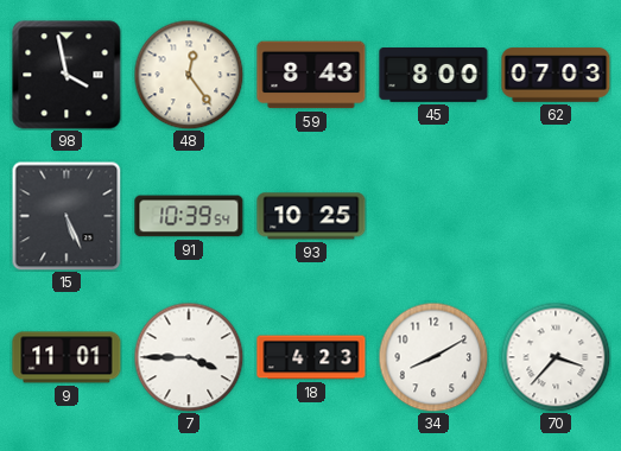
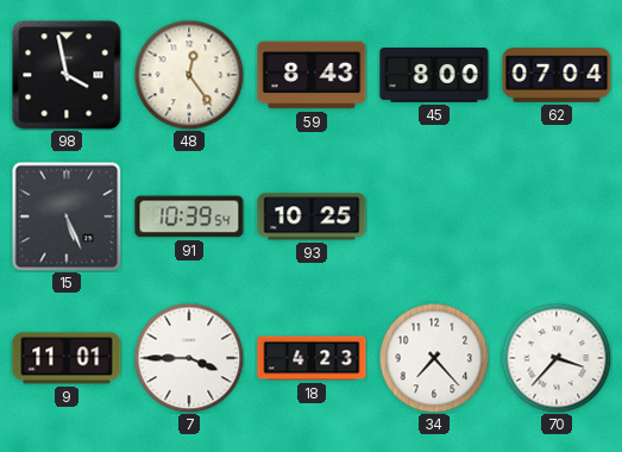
62: 07:03 -> 07:04 (557, 75)
34: 8:10 -> 7:23 (434, 358)
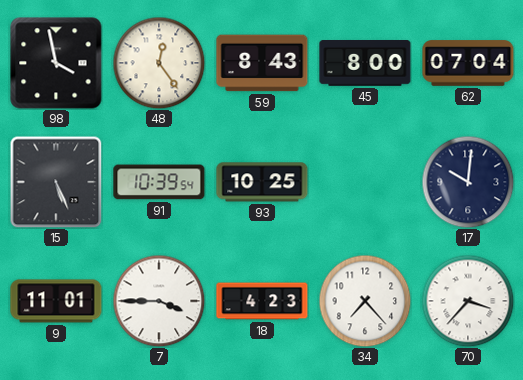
17: none -> 10:01 (468, 182)
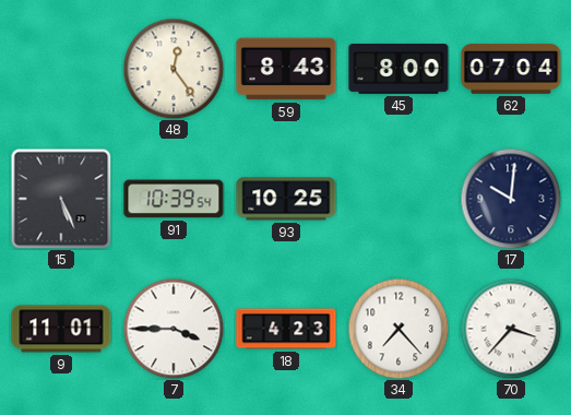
98: 3:58 -> none (56, 63)
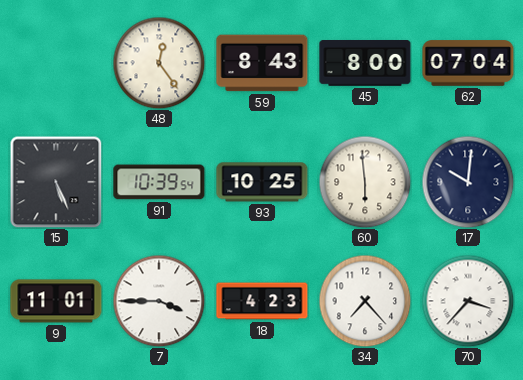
60: none -> 5:59 (365, 182)
